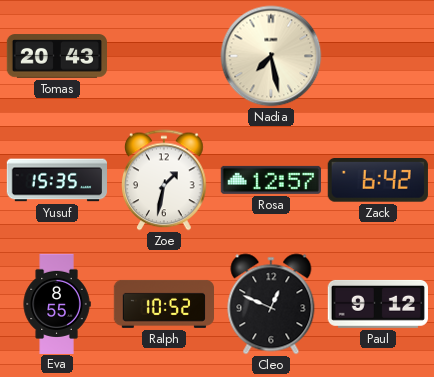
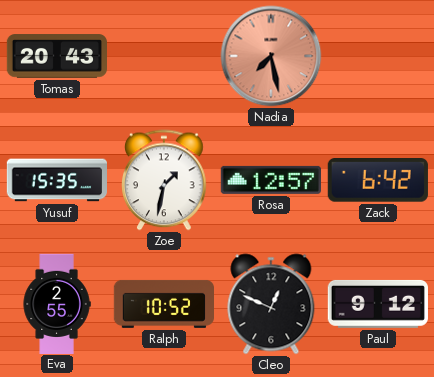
Nadia dial: cream -> salmon (271, 56)
Eva: 8:55 -> 2:55 (57, 303)
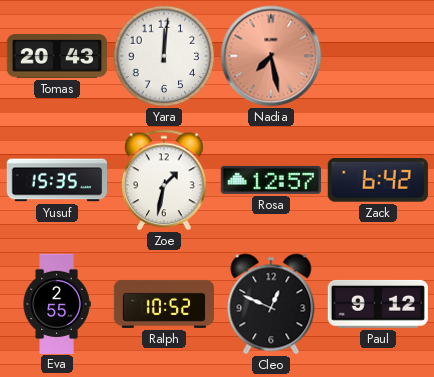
Yara: none -> 12:01 (164, 56)
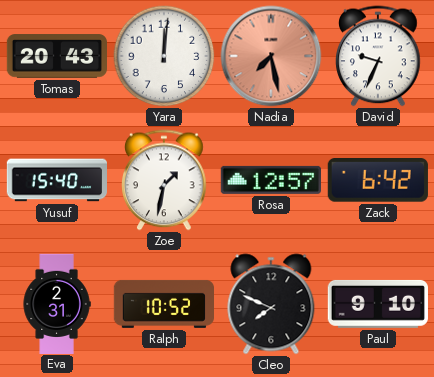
David: none -> 9:34 (379, 56)
Yusuf: 15:35 -> 15:40 (56, 180)
Eva: 2:55 -> 2:31 (57, 303)
Cleo: 12:49 -> 7:49 (271, 304)
Paul: 9:12 -> 9:10 (378, 304)
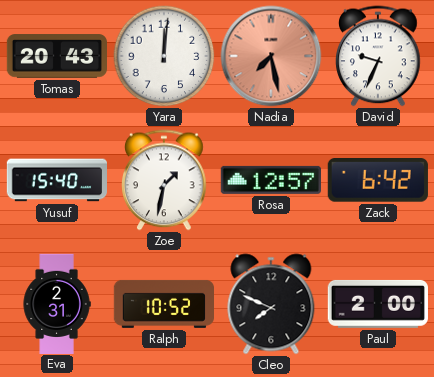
Paul: 9:10 -> 2:00 (378, 304)
